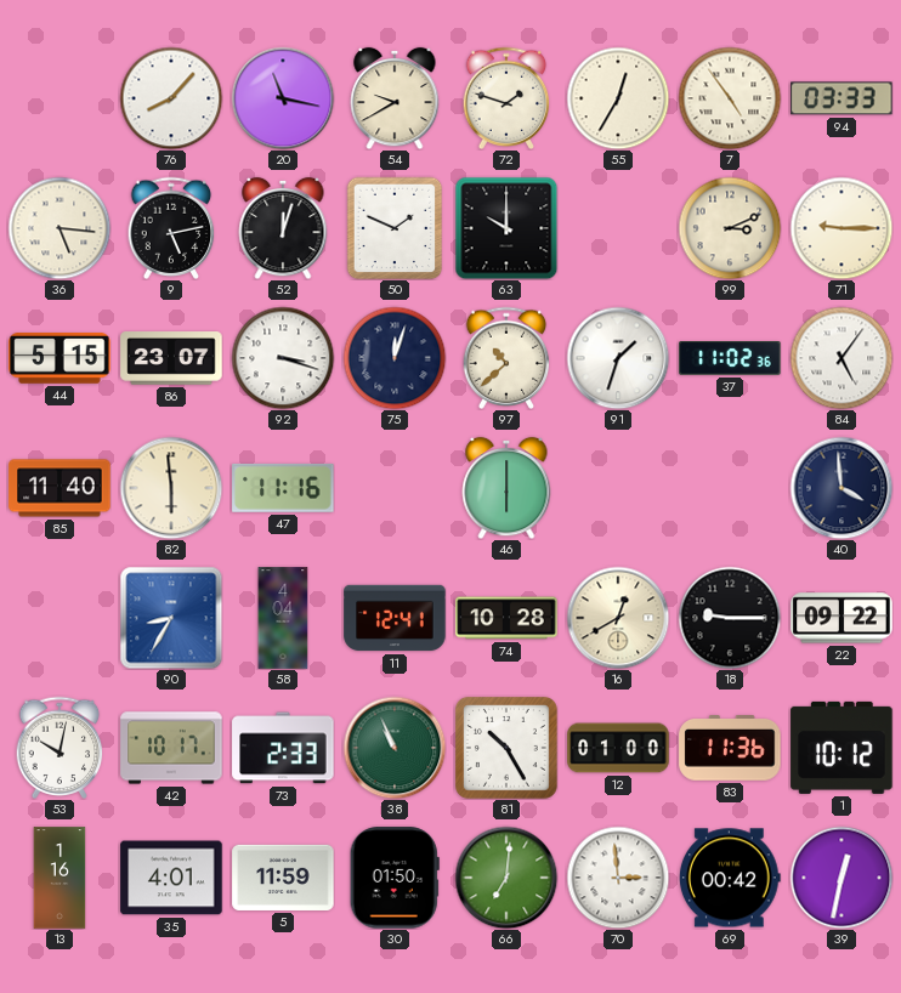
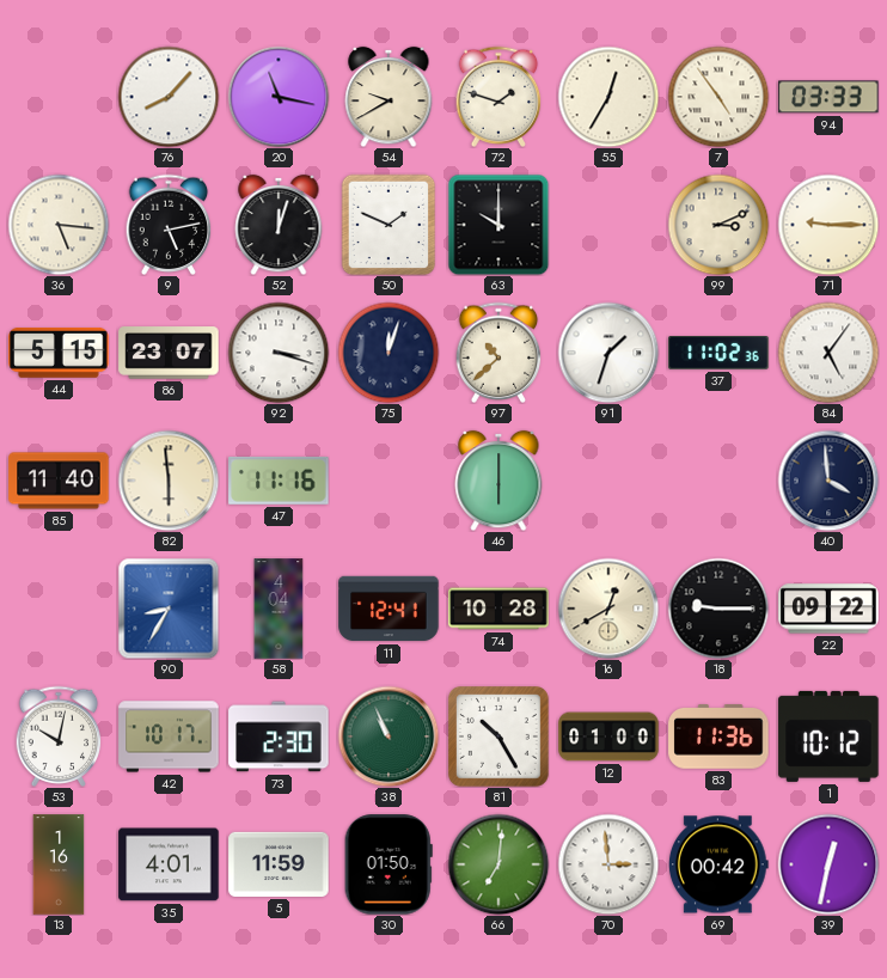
73: 2:33 -> 2:30 (279, 736)
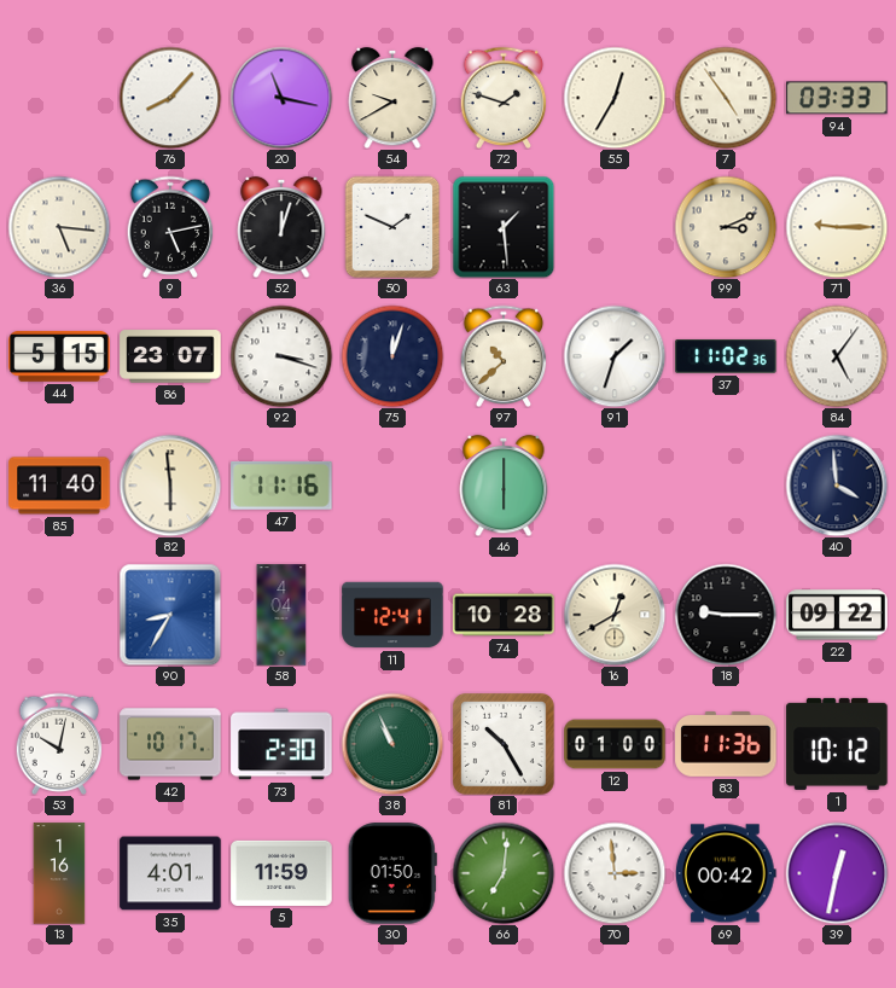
63: 10:00 -> 1:29 (504, 227)
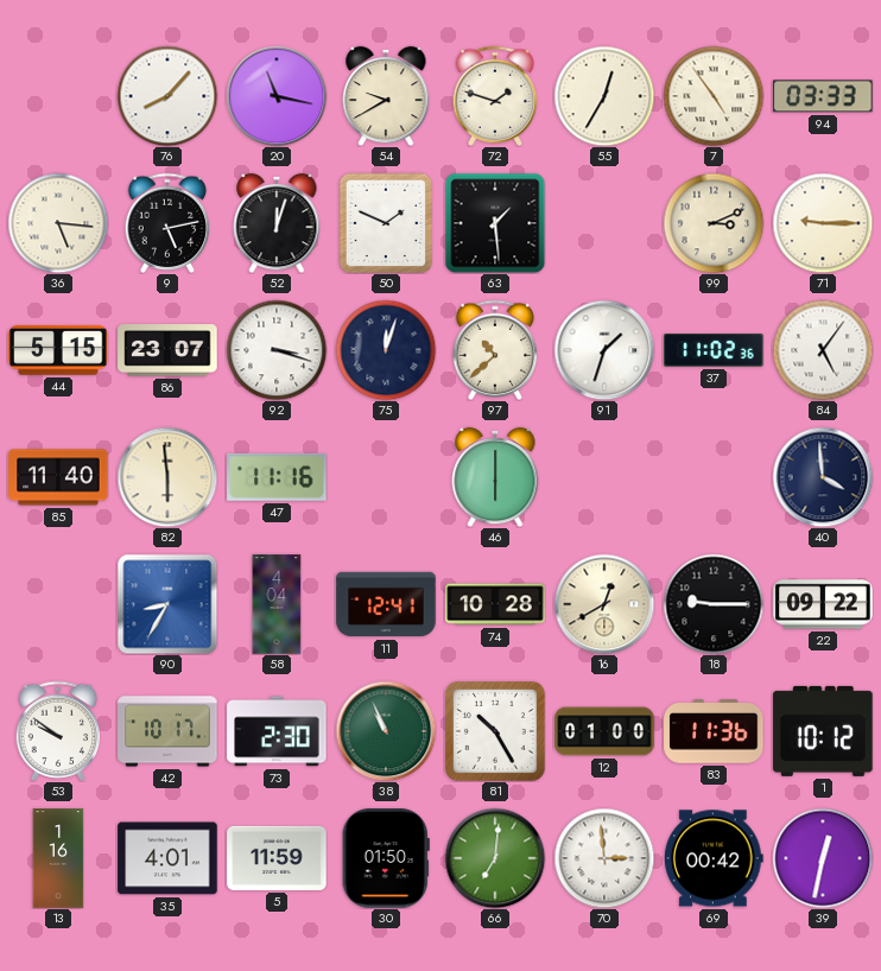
53: 10:02 -> 9:51 (58, 731)
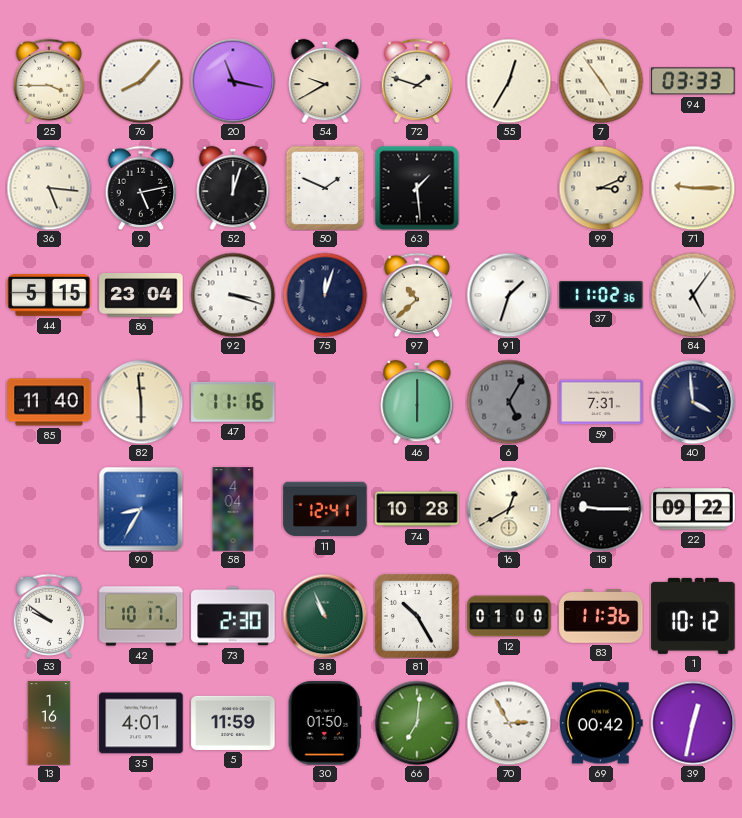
25: none -> 3:45 (49, 81)
86: 23:07 -> 23:04 (141, 295)
6: none -> 5:05 (509, 402)
59: none -> 7:31 (601, 402)
70: 2:59 -> 2:55 (509, 723)
